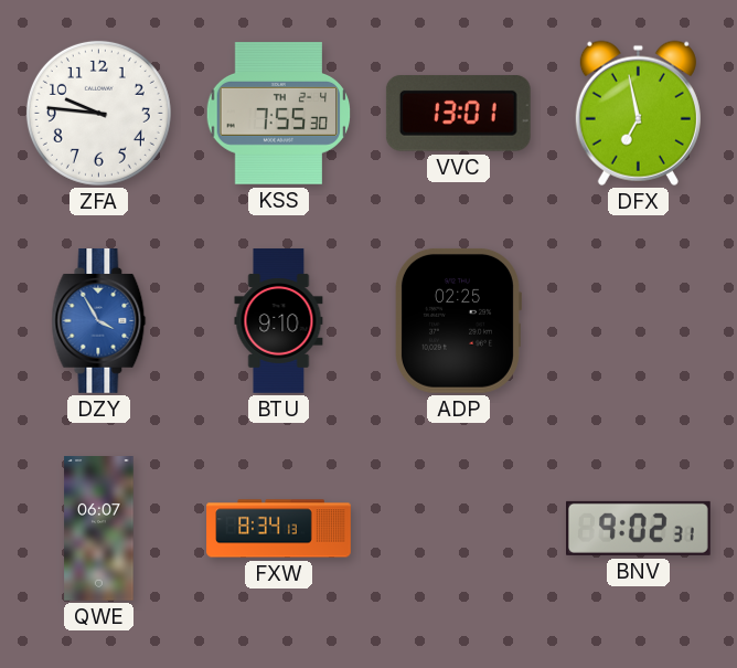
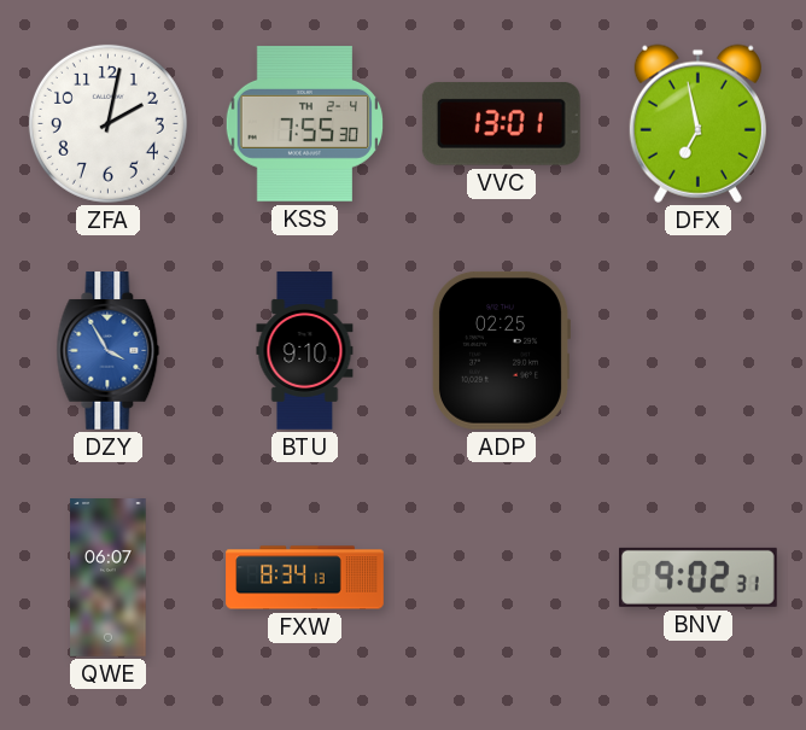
ZFA: 9:46 -> 2:02 (107, 123)
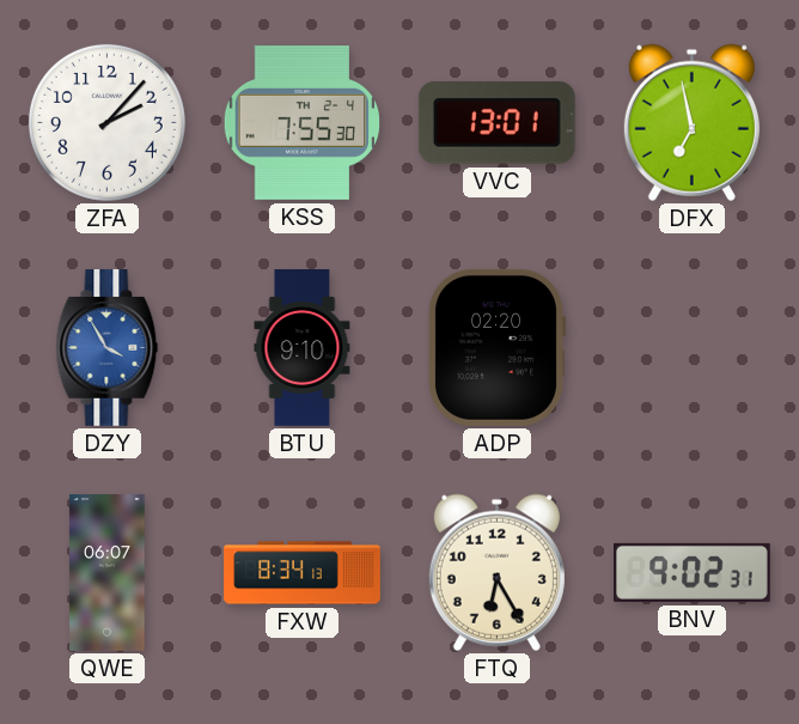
ZFA: 2:02 -> 2:07 (106, 122)
ADP: 02:25 -> 02:20 (496, 347)
FTQ: none -> 6:25 (496, 572)
